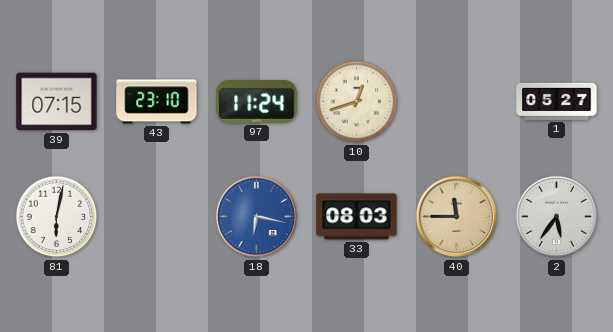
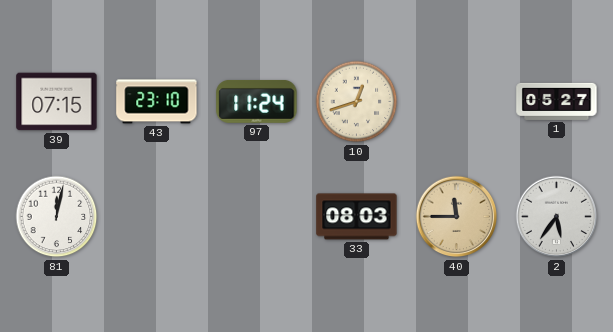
81: 6:02 -> 12:02 (57, 217)
18: 6:17 -> none (257, 217)
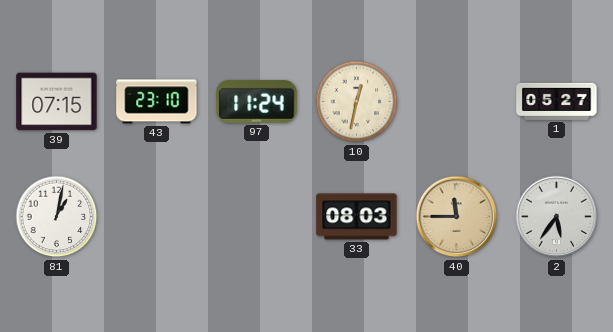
10: 12:42 -> 12:32 (357, 102)
81: 12:02 -> 1:02 (57, 217)
